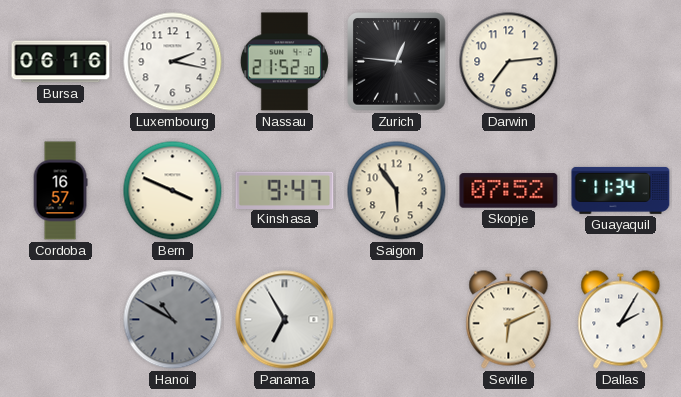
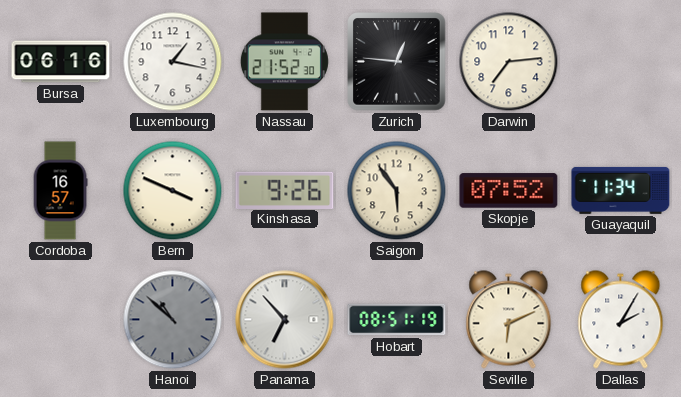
Luxembourg: 2:17 -> 1:17 (173, 62)
Kinshasa: 9:47 -> 9:26 (285, 190)
Hanoi: 10:50 -> 10:52 (173, 320)
Panama: 6:55 -> 6:53 (285, 320)
Hobart: none -> 08:51 (397, 320)
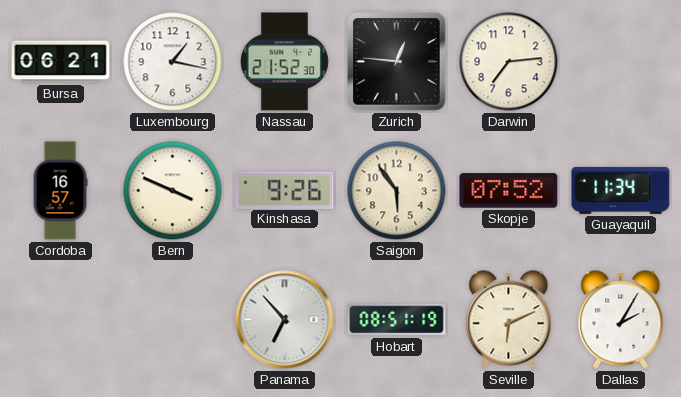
Bursa: 06:16 -> 06:21 (61, 62)
Hanoi: 10:52 -> none (173, 320)
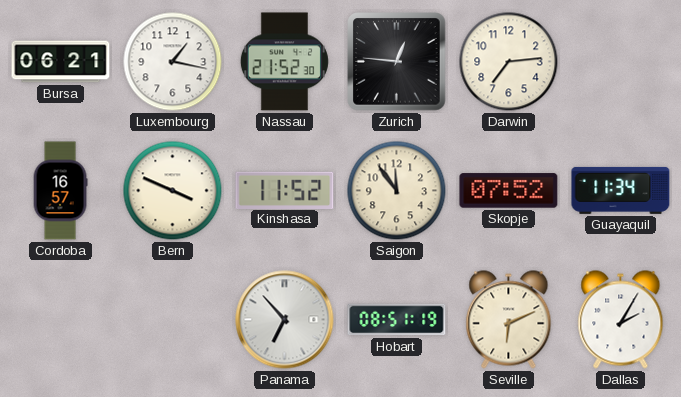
Kinshasa: 9:26 -> 11:52 (285, 190)
Saigon: 5:54 -> 11:54 (397, 191)
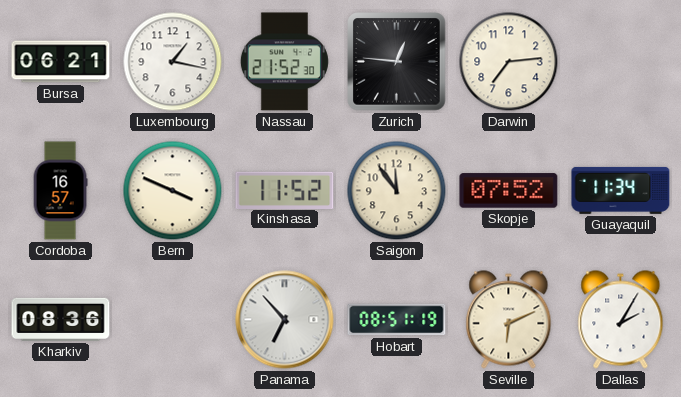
Kharkiv: none -> 08:36 (61, 319)
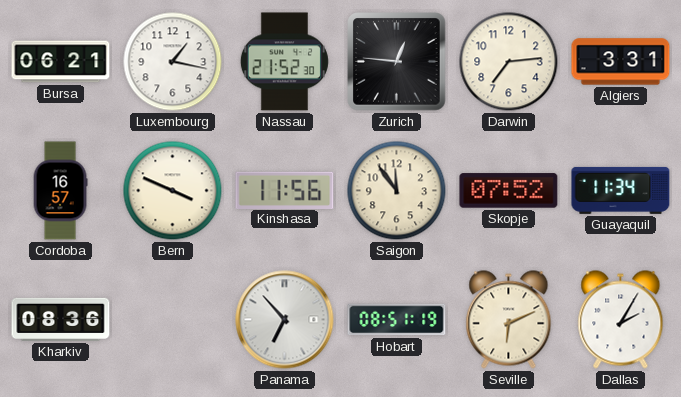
Algiers: none -> 3:31 (621, 62)
Kinshasa: 11:52 -> 11:56 (285, 190)
